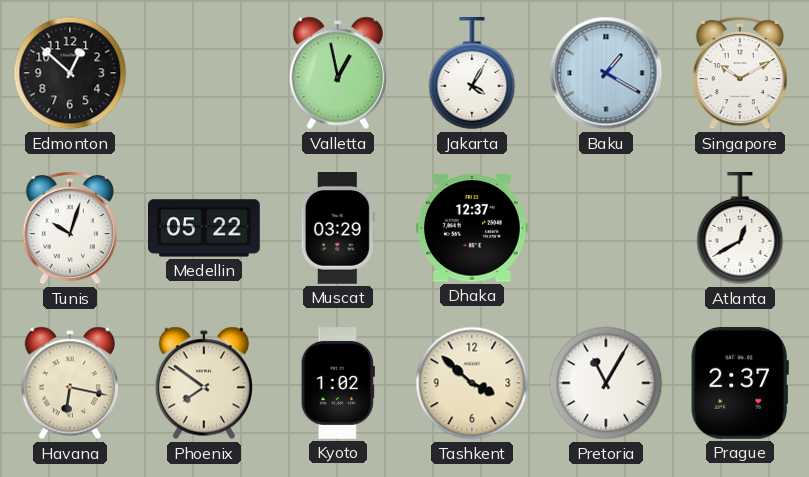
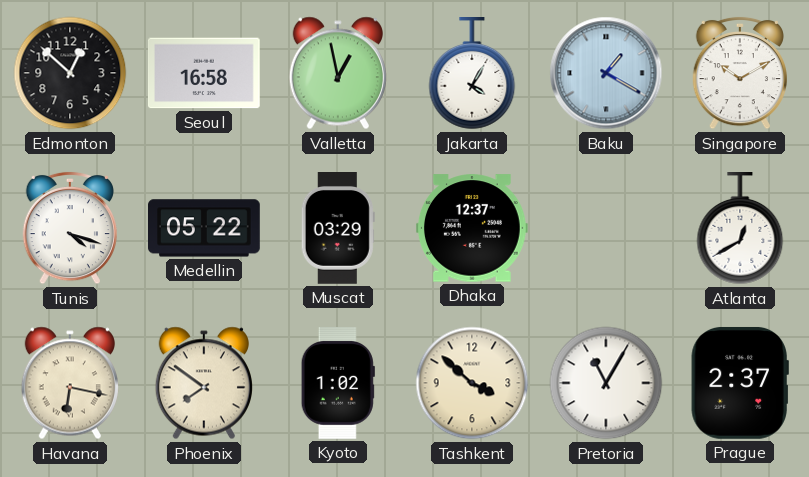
Seoul: none -> 16:58 (204, 73)
Tunis: 10:03 -> 4:18 (70, 228)
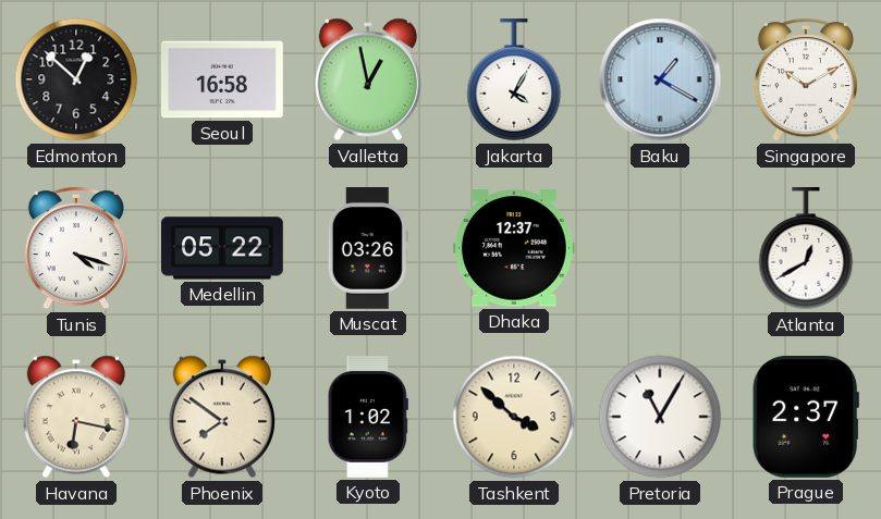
Muscat: 03:29 -> 03:26 (368, 249)
